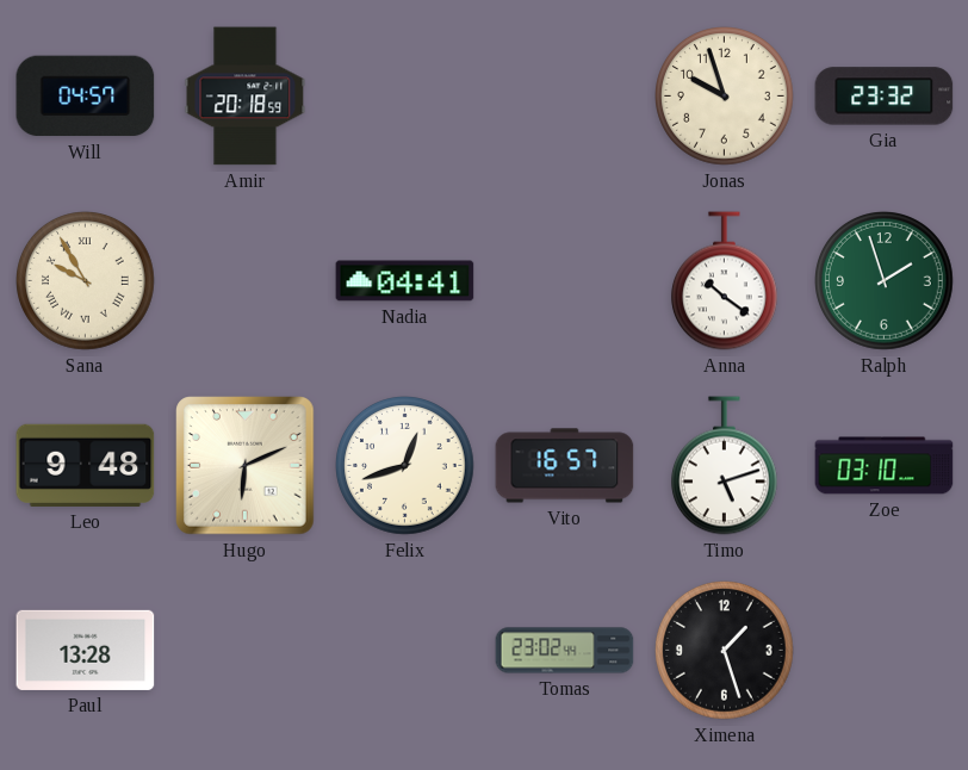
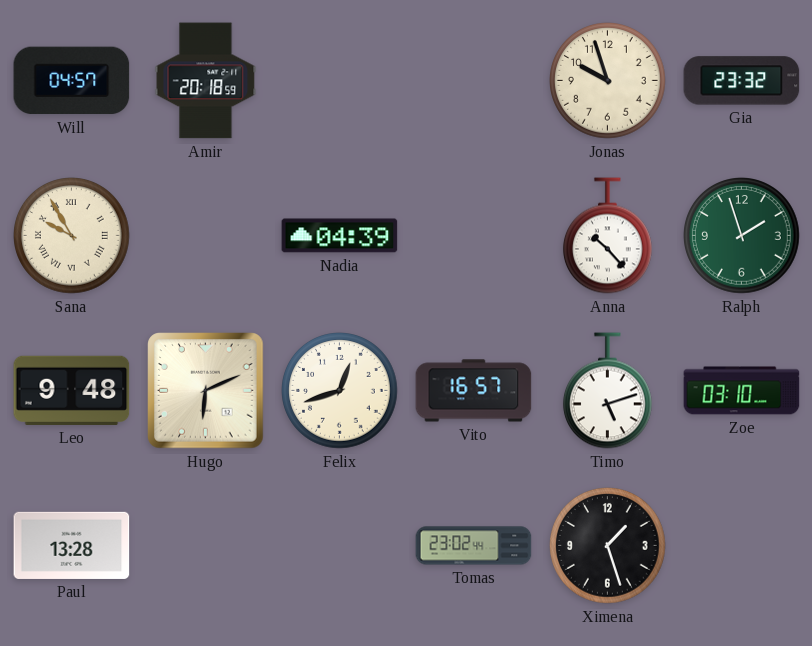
Nadia: 04:41 -> 04:39 (340, 236)
Anna: 10:21 -> 10:23 (607, 236)
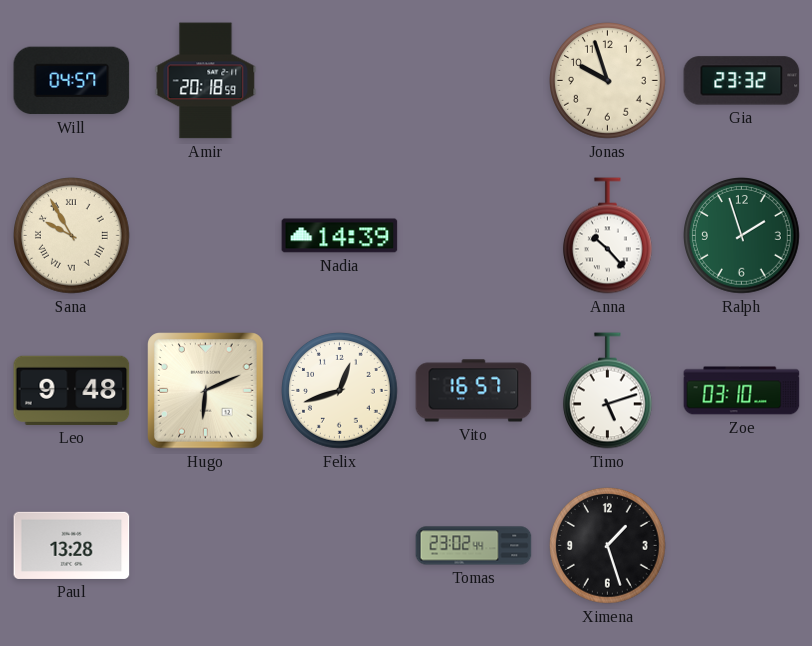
Nadia: 04:39 -> 14:39 (340, 236)
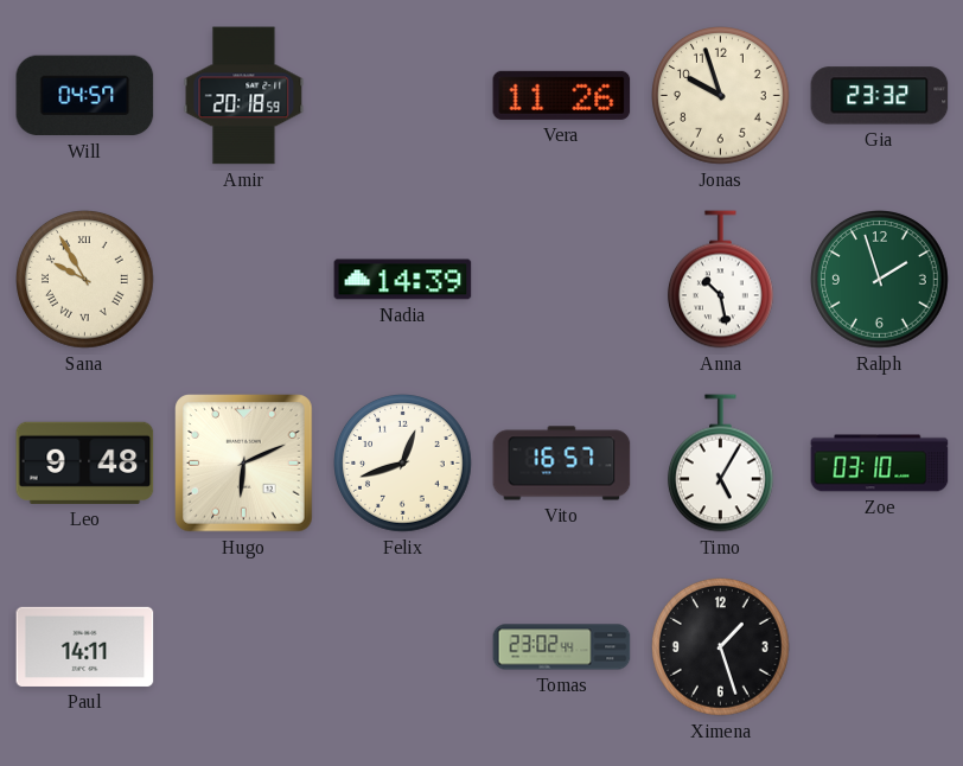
Vera: none -> 11:26 (562, 95)
Anna: 10:23 -> 10:28 (720, 280)
Timo: 5:12 -> 5:05 (720, 464)
Paul: 13:28 -> 14:11 (85, 646)
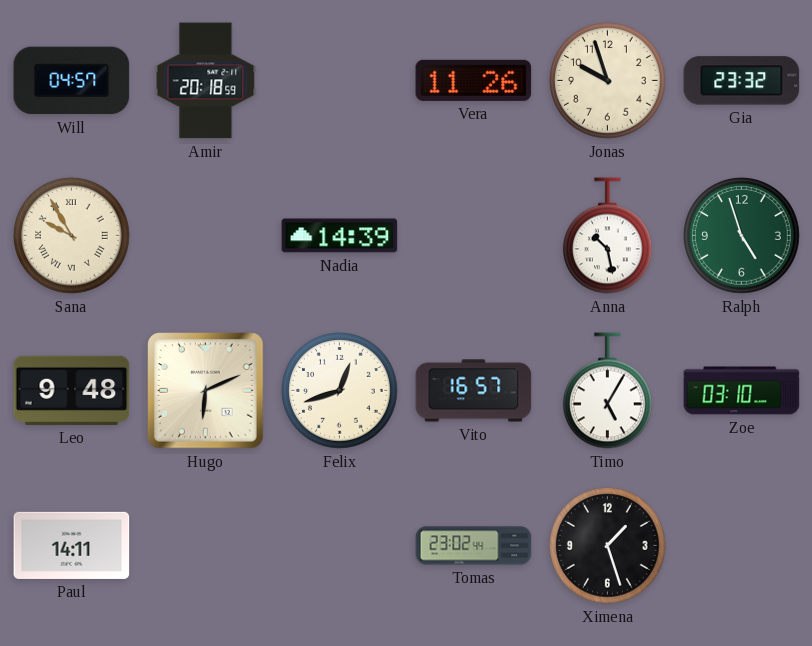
Ralph: 1:57 -> 4:57 (742, 236)
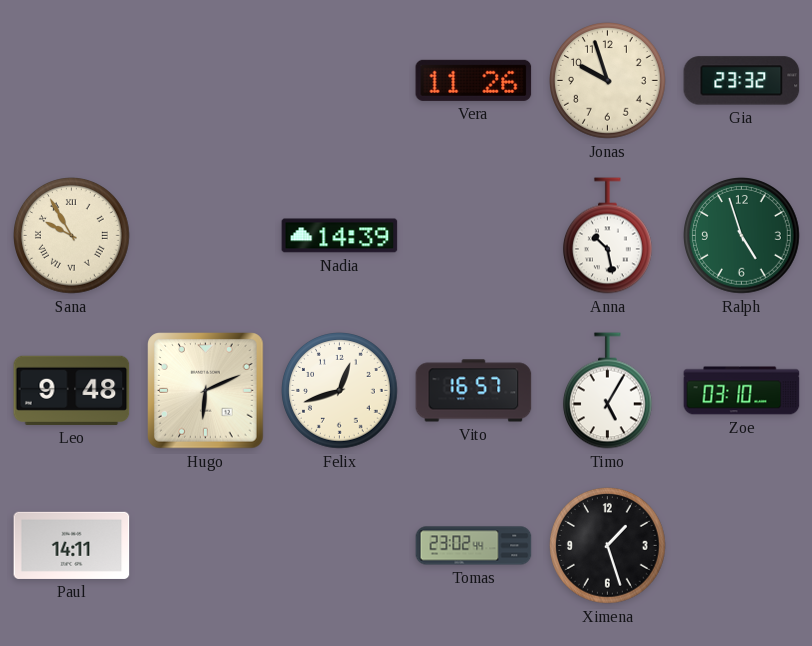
Will: 04:57 -> none (72, 81)
Amir: 20:18 -> none (206, 81)
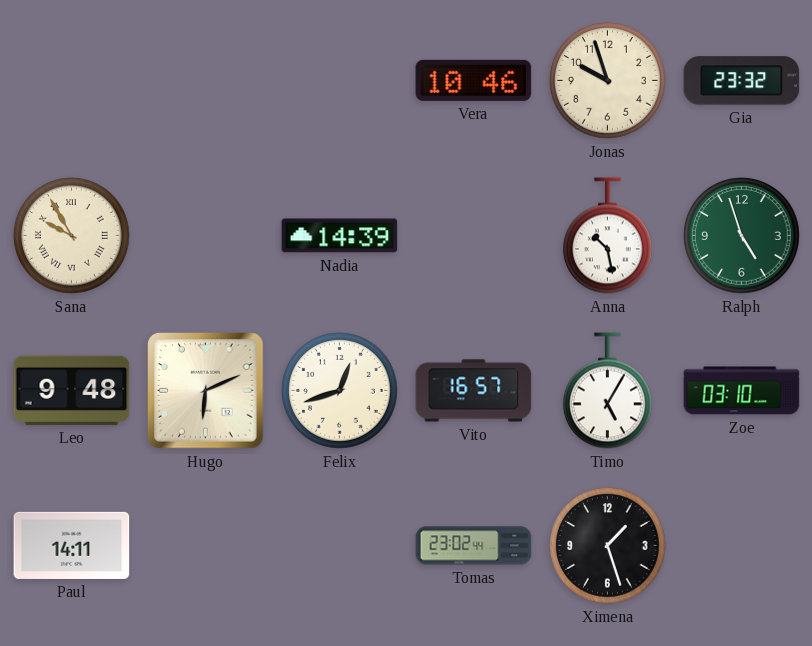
Vera: 11:26 -> 10:46 (474, 80)
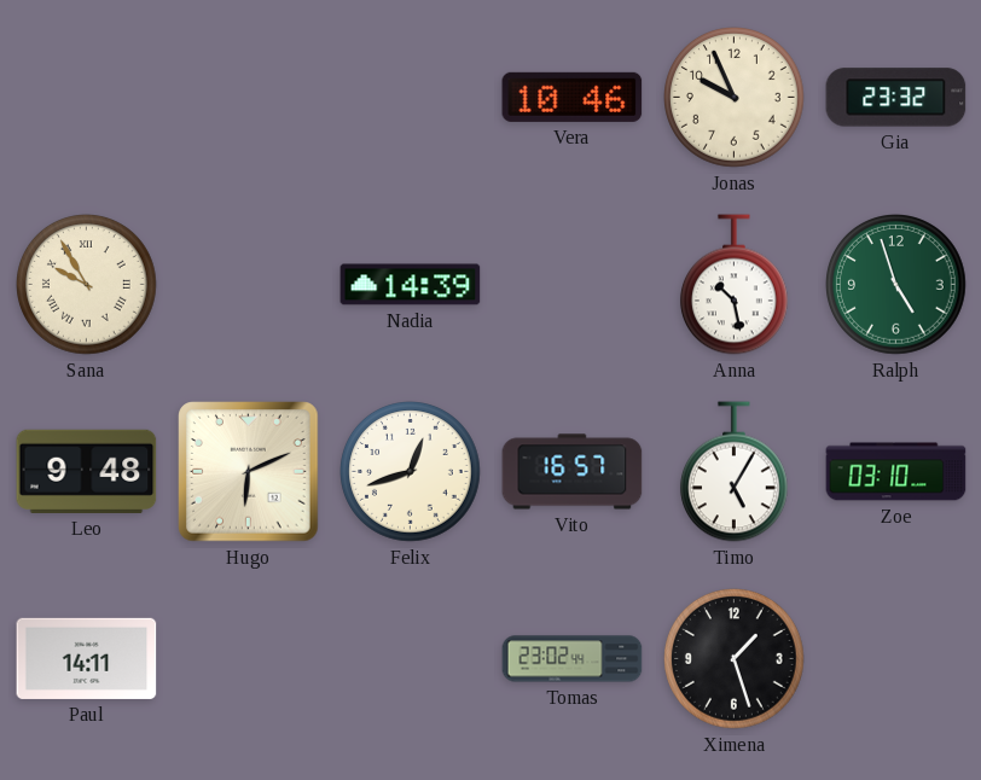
Jonas: 9:57 -> 9:56 (735, 98)
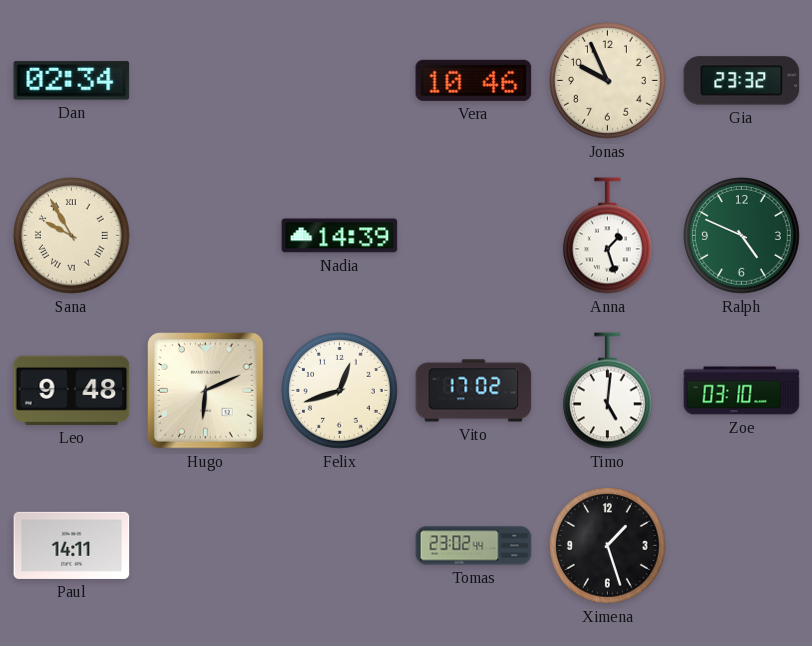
Dan: none -> 02:34 (72, 81)
Anna: 10:28 -> 1:27 (607, 236)
Ralph: 4:57 -> 4:49 (742, 236)
Vito: 16:57 -> 17:02 (474, 391)
Timo: 5:05 -> 5:01 (607, 391)
